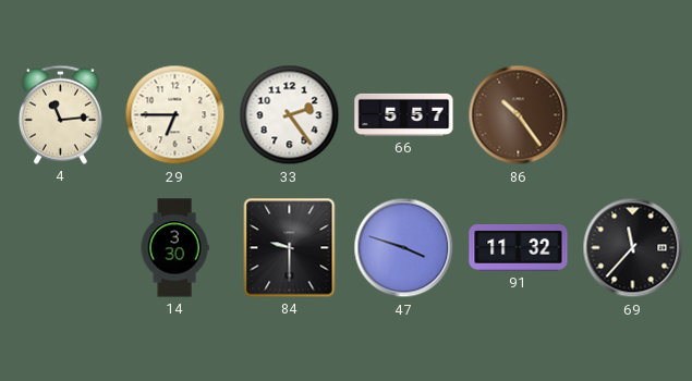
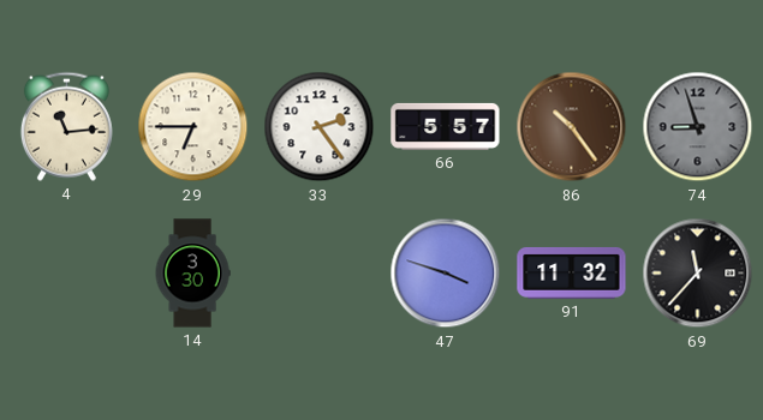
74: none -> 8:57 (698, 127)
84: 9:30 -> none (290, 248)
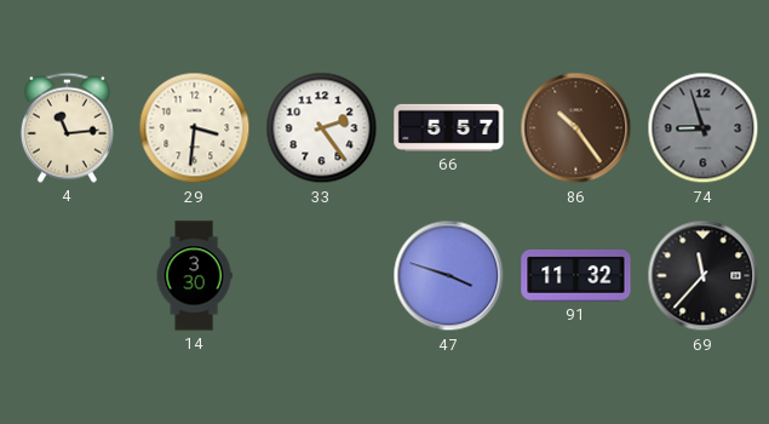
29: 6:45 -> 3:31 (195, 128)
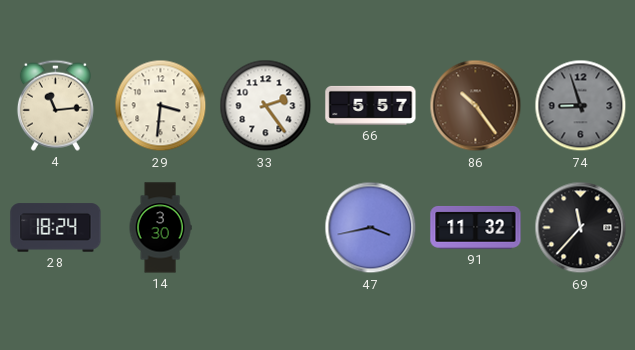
28: none -> 18:24 (56, 228)
47: 3:48 -> 3:43 (371, 228)
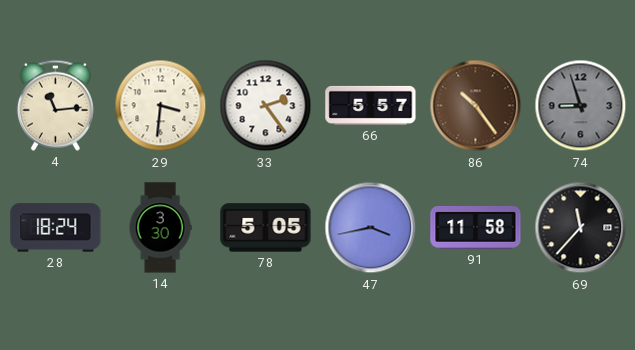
78: none -> 5:05 (266, 228)
91: 11:32 -> 11:58 (476, 227)
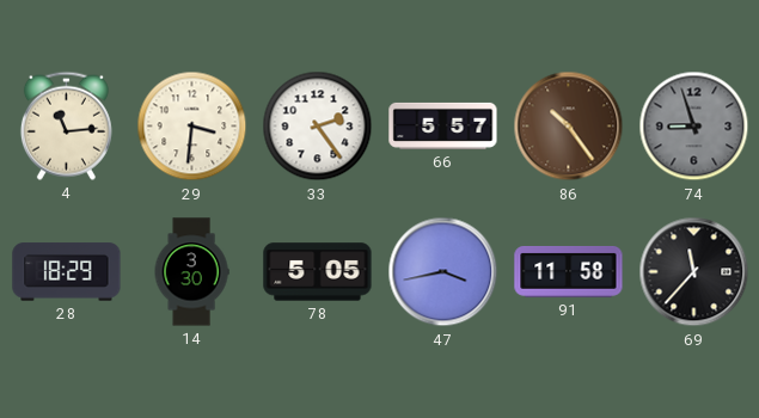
28: 18:24 -> 18:29 (67, 272)
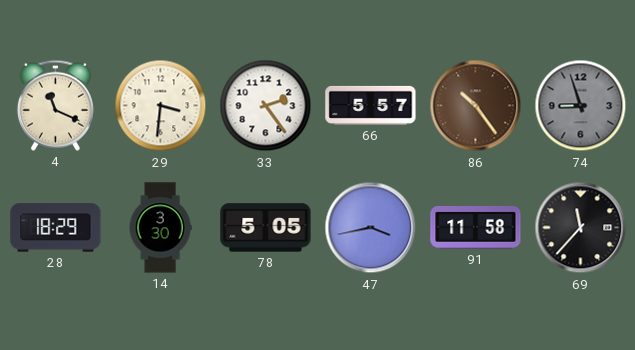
4: 11:14 -> 11:19 (55, 105)
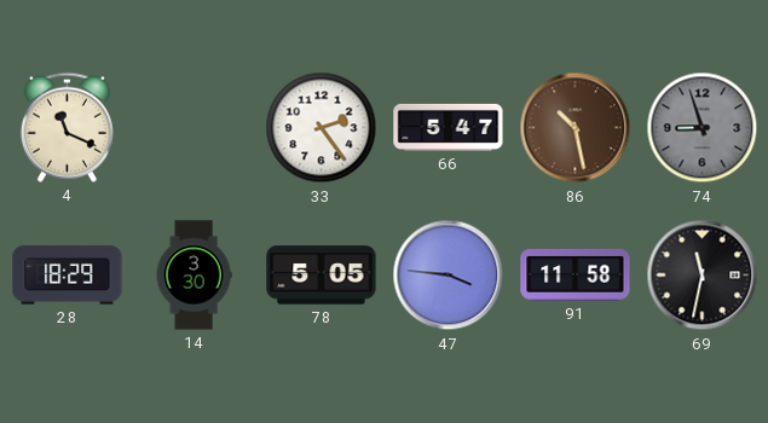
29: 3:31 -> none (161, 106)
66: 5:57 -> 5:47 (449, 127)
86: 10:24 -> 10:28 (576, 128)
47: 3:43 -> 3:46 (449, 276)
69: 11:37 -> 11:32 (703, 276)
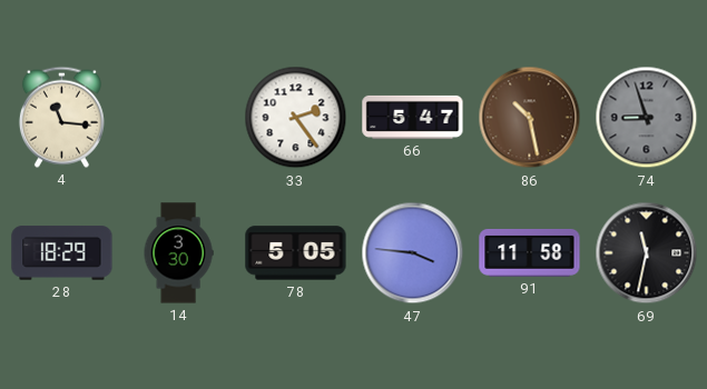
4: 11:19 -> 11:16 (61, 117)
